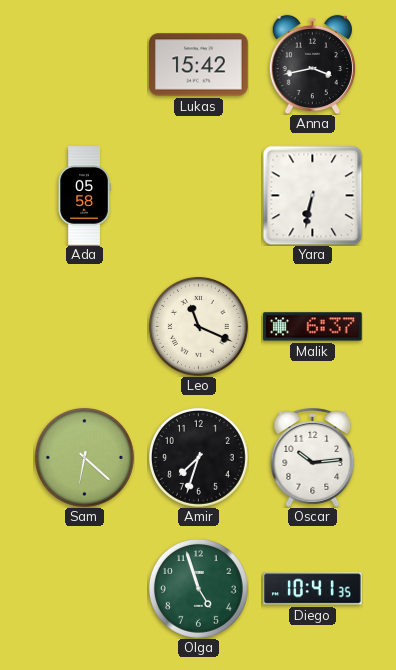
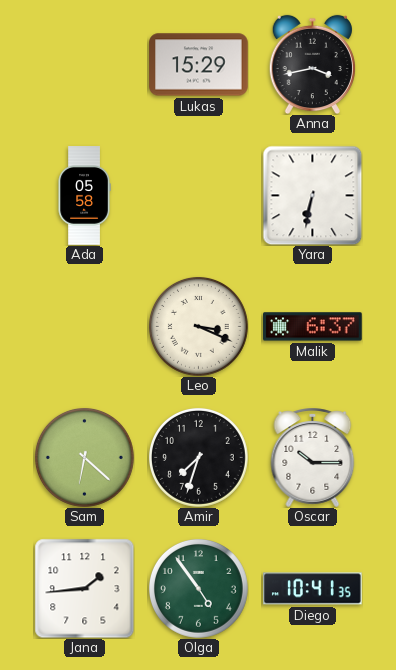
Lukas: 15:42 -> 15:29 (199, 65)
Leo: 11:19 -> 3:19 (198, 326)
Oscar: 10:14 -> 10:15 (313, 457)
Jana: none -> 1:44 (84, 588)
Olga: 4:57 -> 4:54 (198, 588)
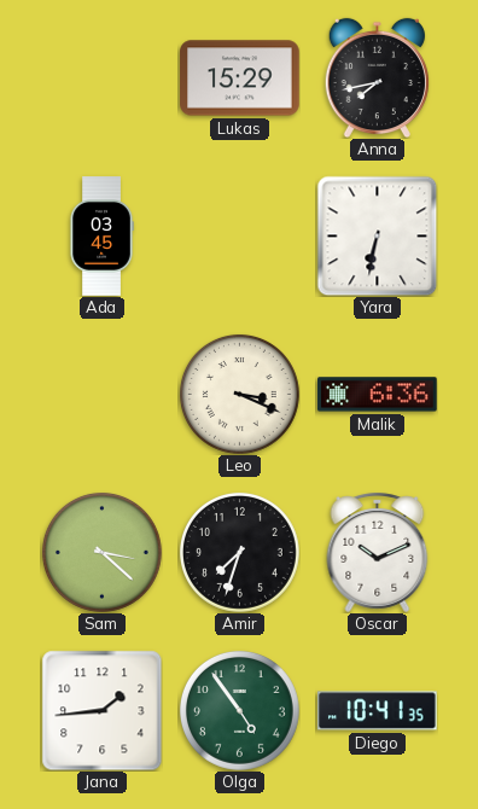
Anna: 3:43 -> 7:43 (377, 77)
Ada: 05:58 -> 03:45 (101, 237)
Malik: 6:37 -> 6:36 (378, 395)
Sam: 6:22 -> 3:22 (101, 552)
Oscar: 10:15 -> 10:11 (378, 552)
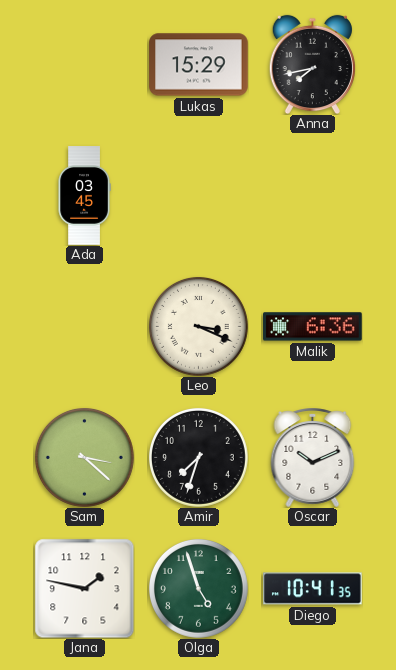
Yara: 6:32 -> none (377, 235)
Jana: 1:44 -> 1:47 (84, 588)
Olga: 4:54 -> 4:57 (198, 588)
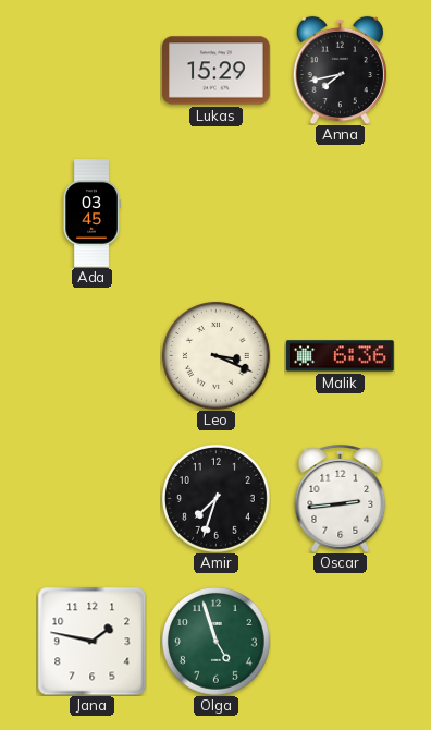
Sam: 3:22 -> none (84, 457)
Oscar: 10:11 -> 2:44 (341, 498)
Diego: 10:41 -> none (313, 589)
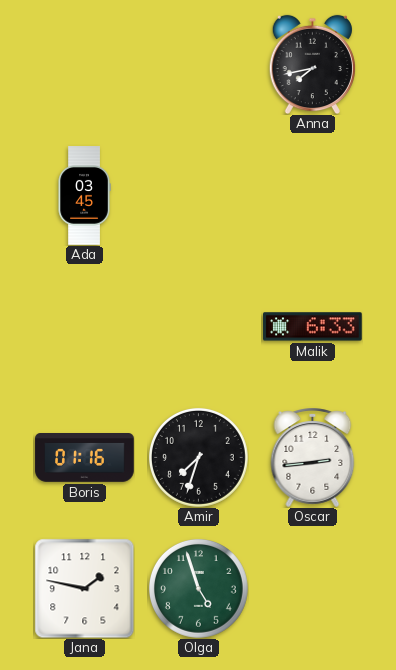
Lukas: 15:29 -> none (217, 71)
Leo: 3:19 -> none (215, 355)
Malik: 6:36 -> 6:33 (313, 327)
Boris: none -> 01:16 (85, 458)
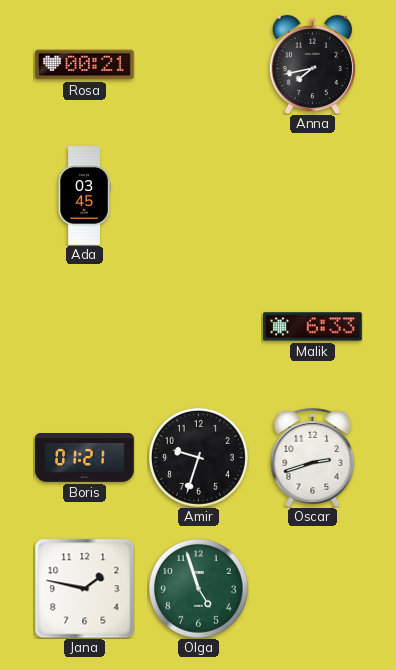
Rosa: none -> 00:21 (85, 65)
Boris: 01:16 -> 01:21 (85, 458)
Amir: 7:33 -> 9:33 (198, 457)
Oscar: 2:44 -> 2:42 (313, 457)
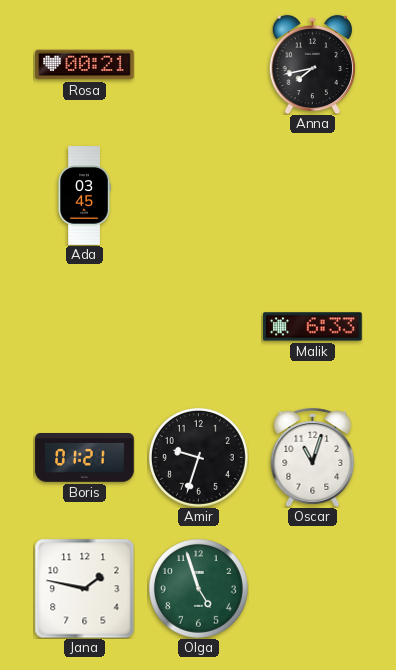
Oscar: 2:42 -> 11:03 (313, 457)
